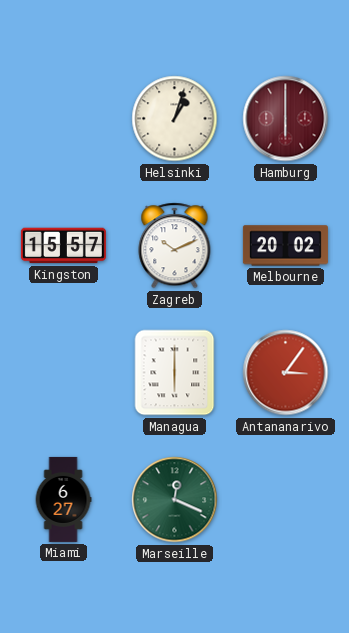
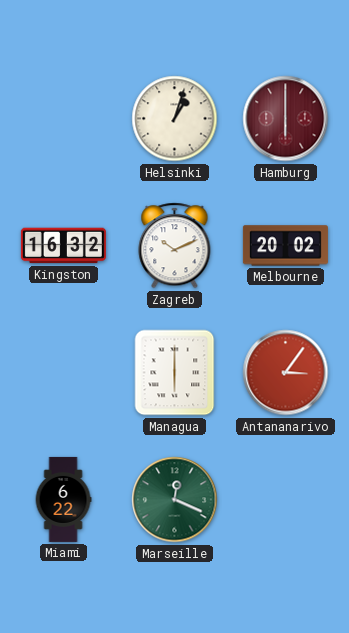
Kingston: 15:57 -> 16:32 (63, 246)
Miami: 6:27 -> 6:22 (63, 499)
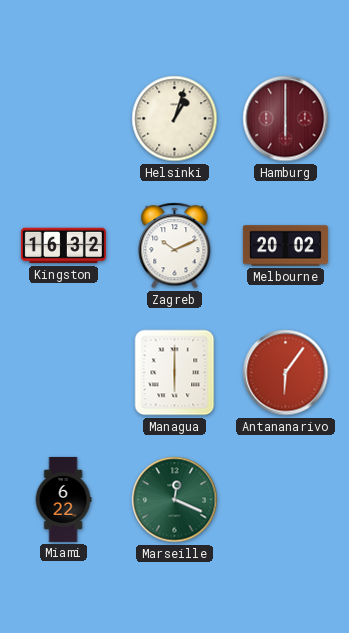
Antananarivo: 3:06 -> 6:06 (286, 373)
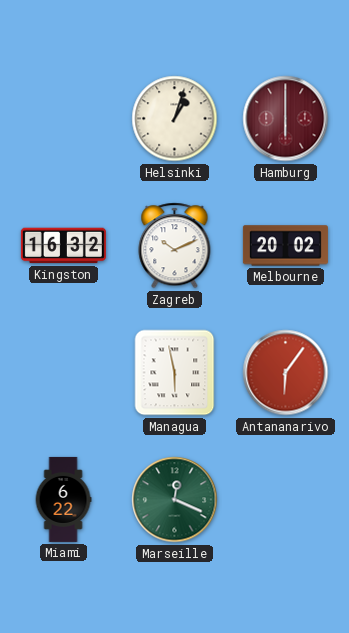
Managua: 6:00 -> 5:58 (175, 373)
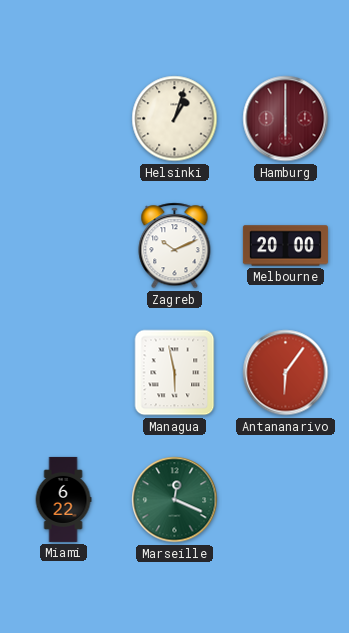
Kingston: 16:32 -> none (63, 246)
Melbourne: 20:02 -> 20:00 (285, 246)
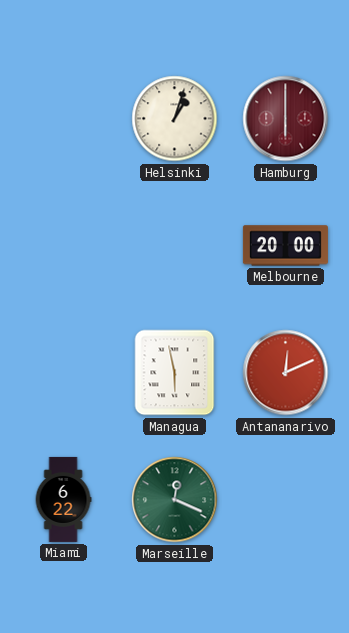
Zagreb: 10:11 -> none (175, 246)
Antananarivo: 6:06 -> 12:11 (286, 373)
